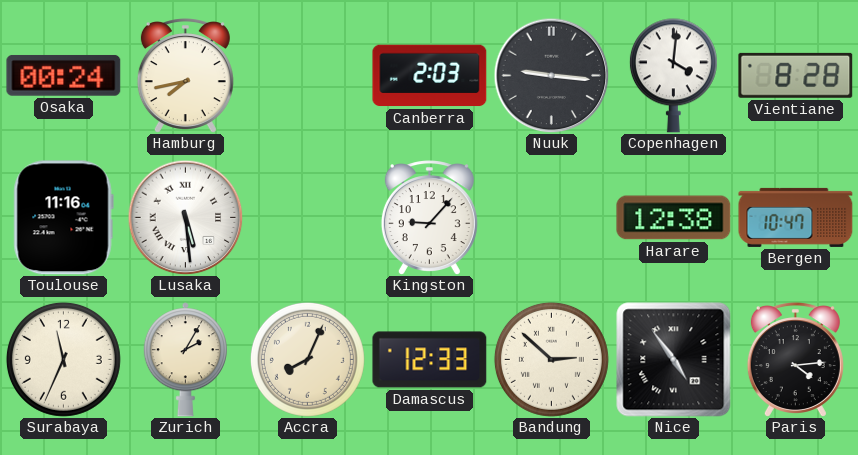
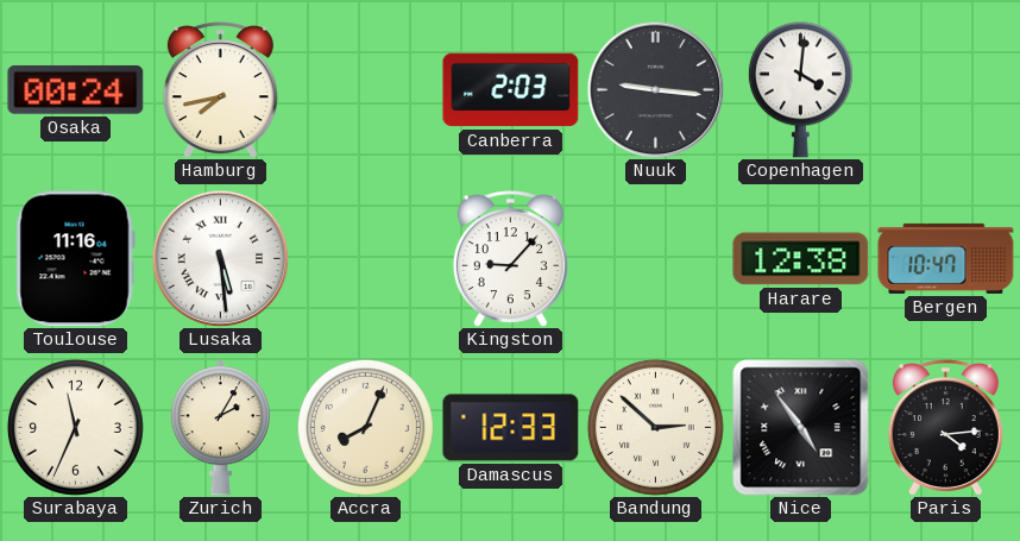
Vientiane: 8:28 -> none (796, 75)
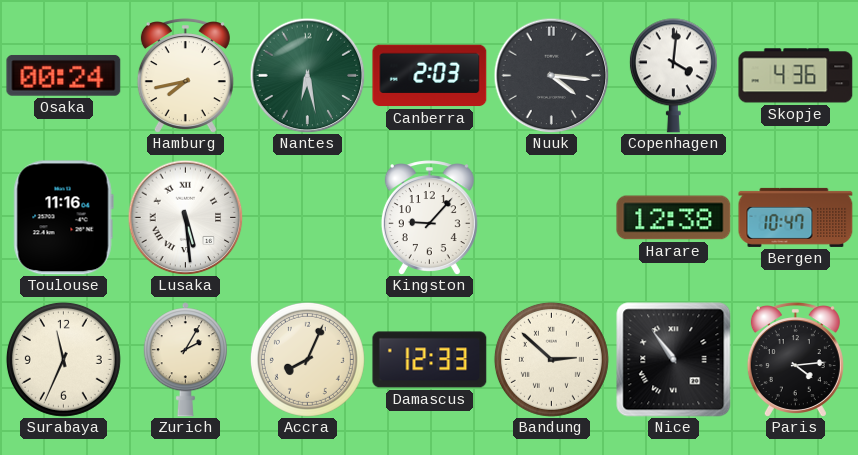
Nantes: none -> 6:28 (307, 75)
Nuuk: 9:16 -> 4:16 (551, 75)
Skopje: none -> 4:36 (796, 76)
Nice: 4:54 -> 10:54 (674, 360)
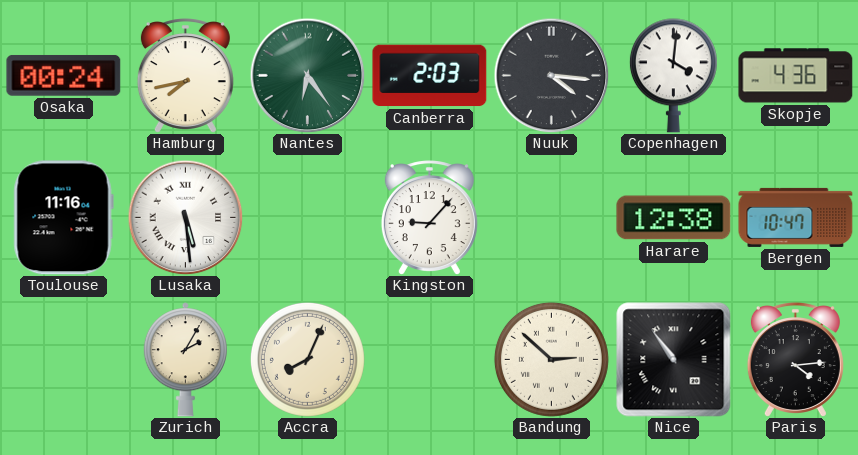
Nantes: 6:28 -> 6:24 (307, 75)
Surabaya: 11:34 -> none (63, 359)
Damascus: 12:33 -> none (430, 360)
